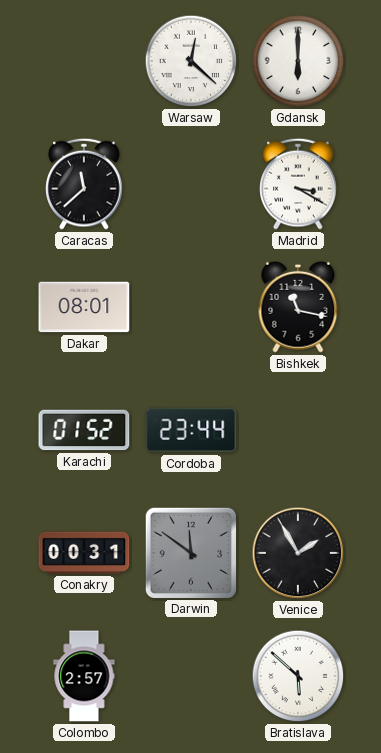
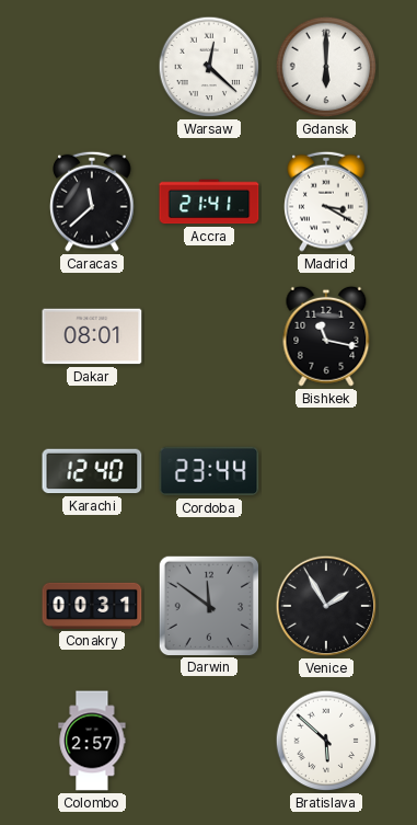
Accra: none -> 21:41 (209, 202)
Karachi: 01:52 -> 12:40 (92, 471)
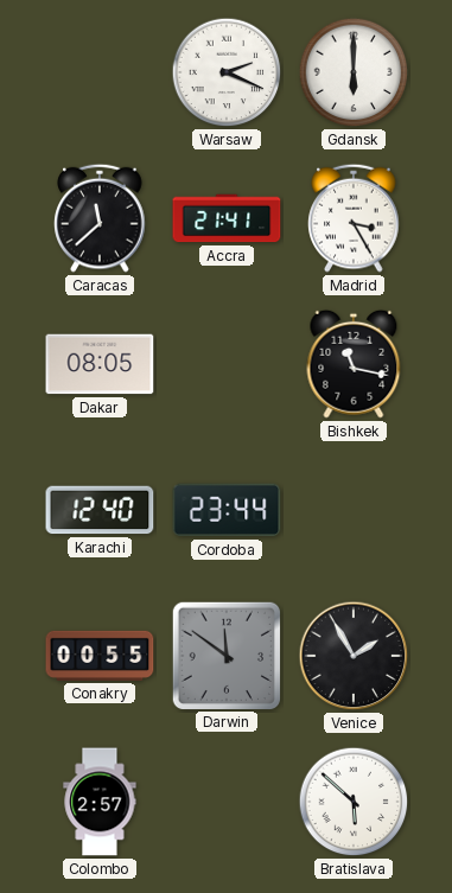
Warsaw: 12:22 -> 2:19 (227, 72)
Madrid: 3:20 -> 3:25 (354, 218)
Dakar: 08:01 -> 08:05 (100, 364)
Conakry: 00:31 -> 00:55 (100, 656)
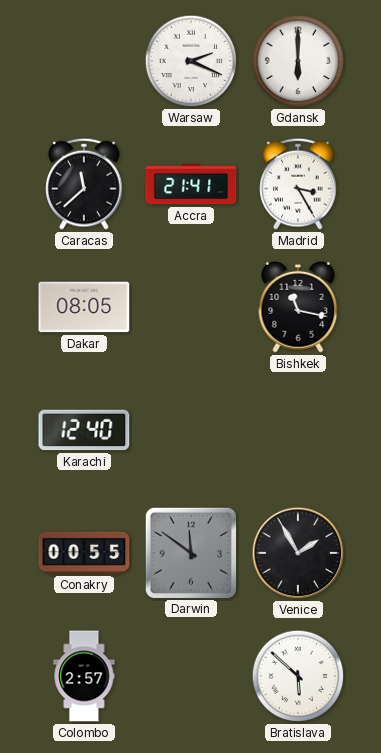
Cordoba: 23:44 -> none (227, 510)
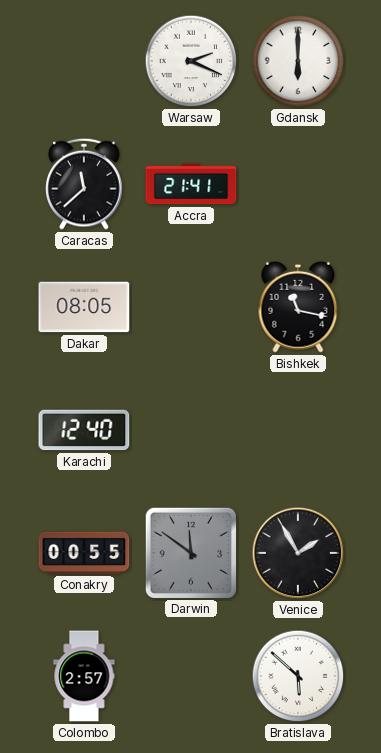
Madrid: 3:25 -> none (298, 184)
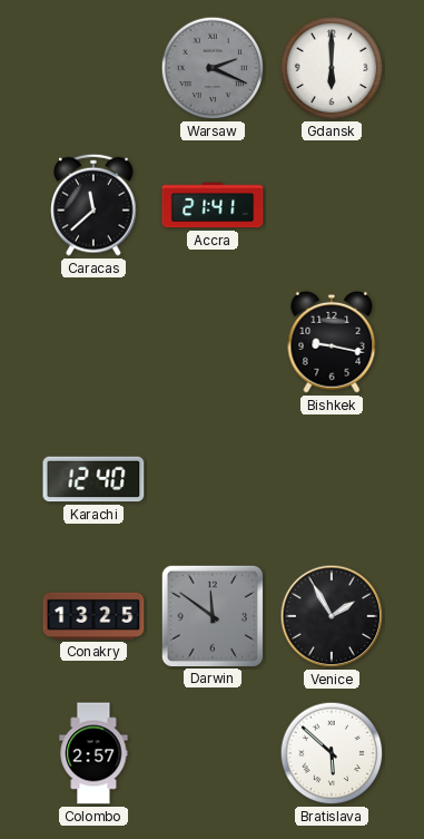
Warsaw dial: white -> grey (213, 68)
Dakar: 08:05 -> none (84, 307)
Bishkek: 11:17 -> 9:17 (332, 342)
Conakry: 00:55 -> 13:25 (93, 616)
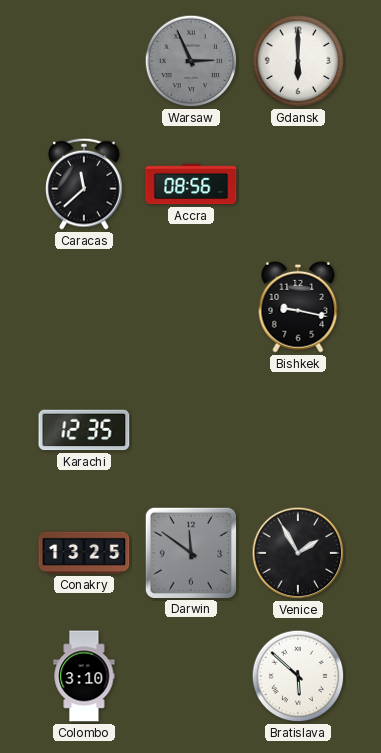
Warsaw: 2:19 -> 2:56 (191, 61)
Accra: 21:41 -> 08:56 (191, 184)
Karachi: 12:40 -> 12:35 (84, 430)
Colombo: 2:57 -> 3:10 (84, 676)
